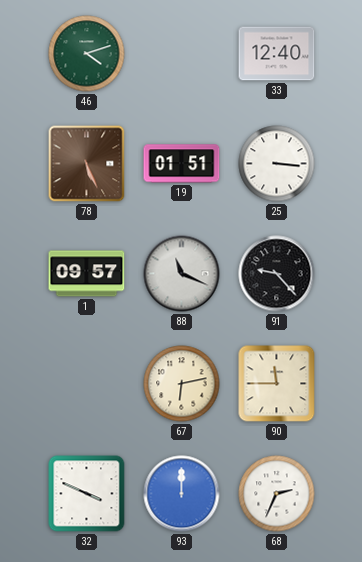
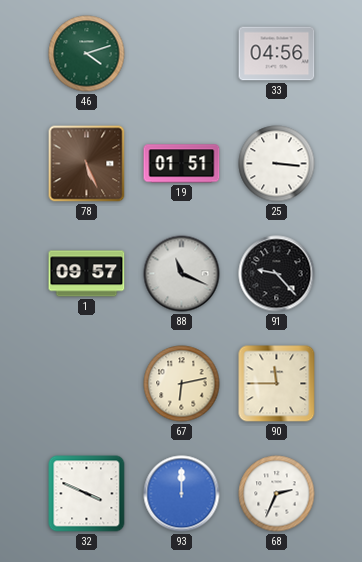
33: 12:40 -> 04:56 (277, 54)
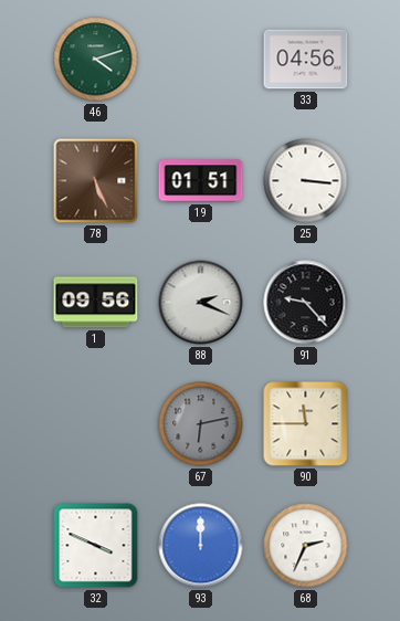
1: 09:57 -> 09:56 (96, 303)
88: 11:19 -> 2:19 (201, 303)
67 dial: cream -> grey (201, 424)
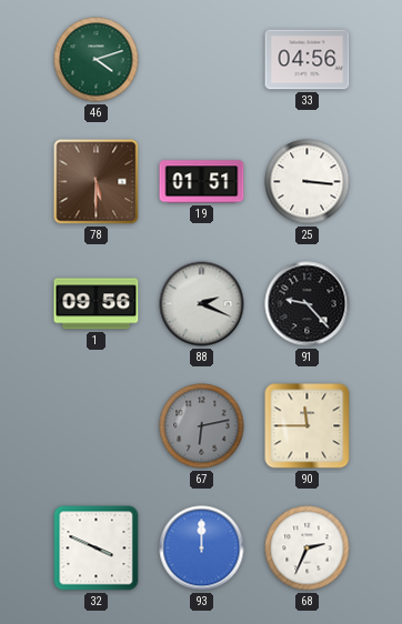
78: 5:26 -> 5:30 (97, 182)
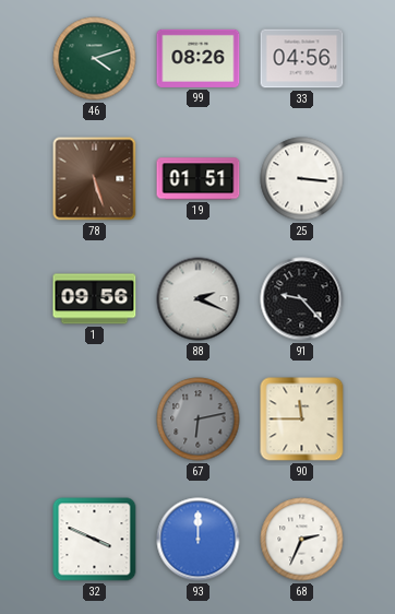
99: none -> 08:26 (199, 58)
78: 5:30 -> 5:27 (95, 179)
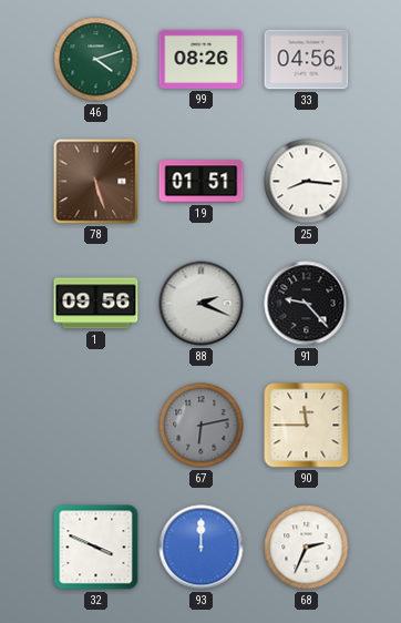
25: 3:16 -> 8:16 (307, 182)
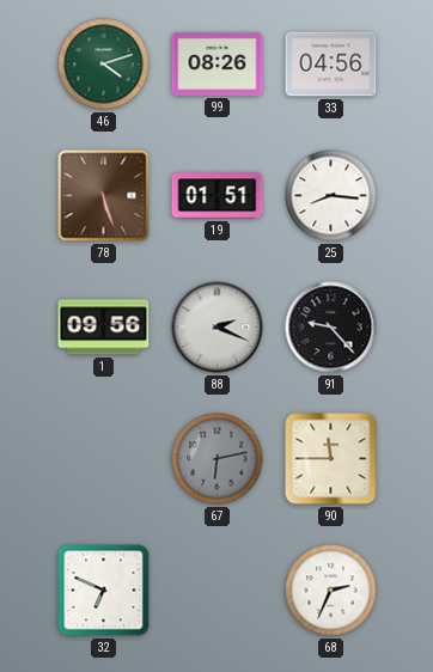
32: 3:49 -> 6:49 (104, 591)
93: 12:00 -> none (202, 548)
